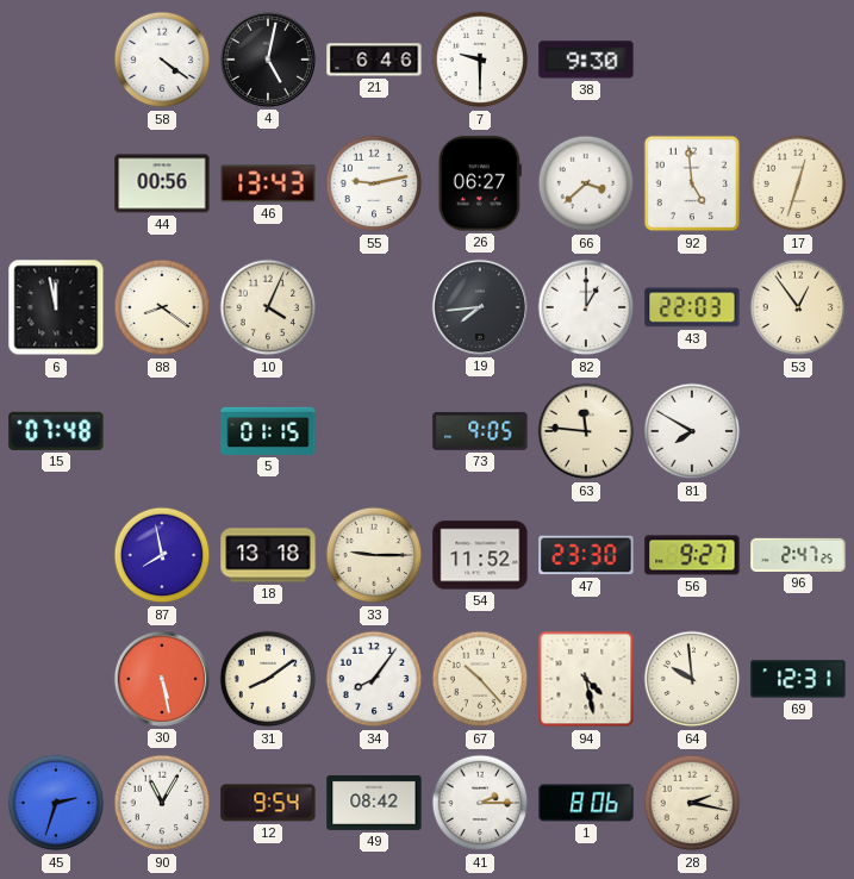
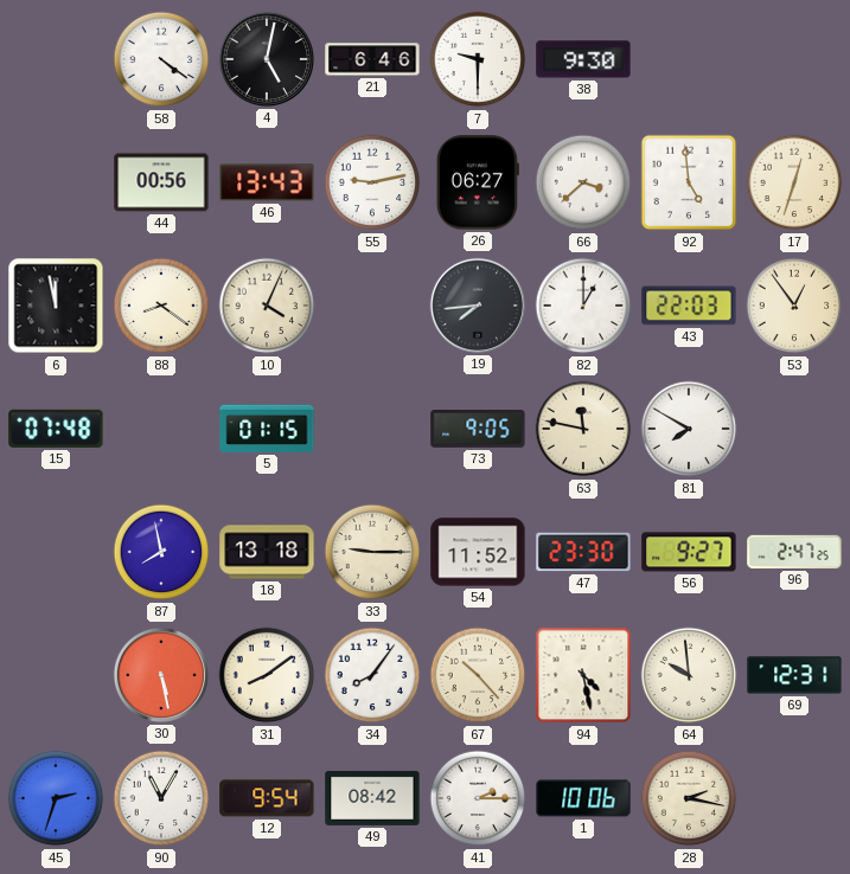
63: 11:46 -> 11:47 (583, 429)
1: 8:06 -> 10:06 (583, 798)
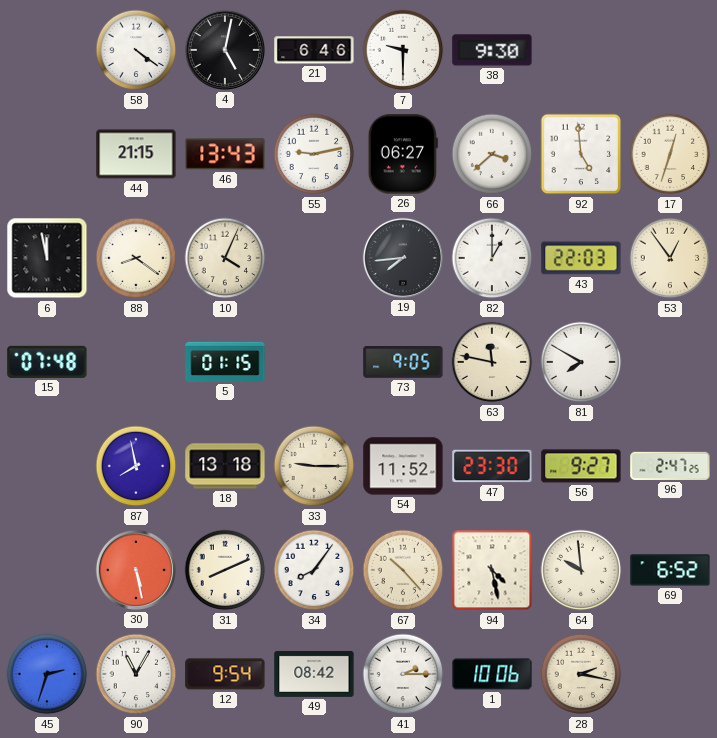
44: 00:56 -> 21:15 (136, 154)
31: 8:09 -> 8:11 (225, 570)
69: 12:31 -> 6:52 (670, 570)
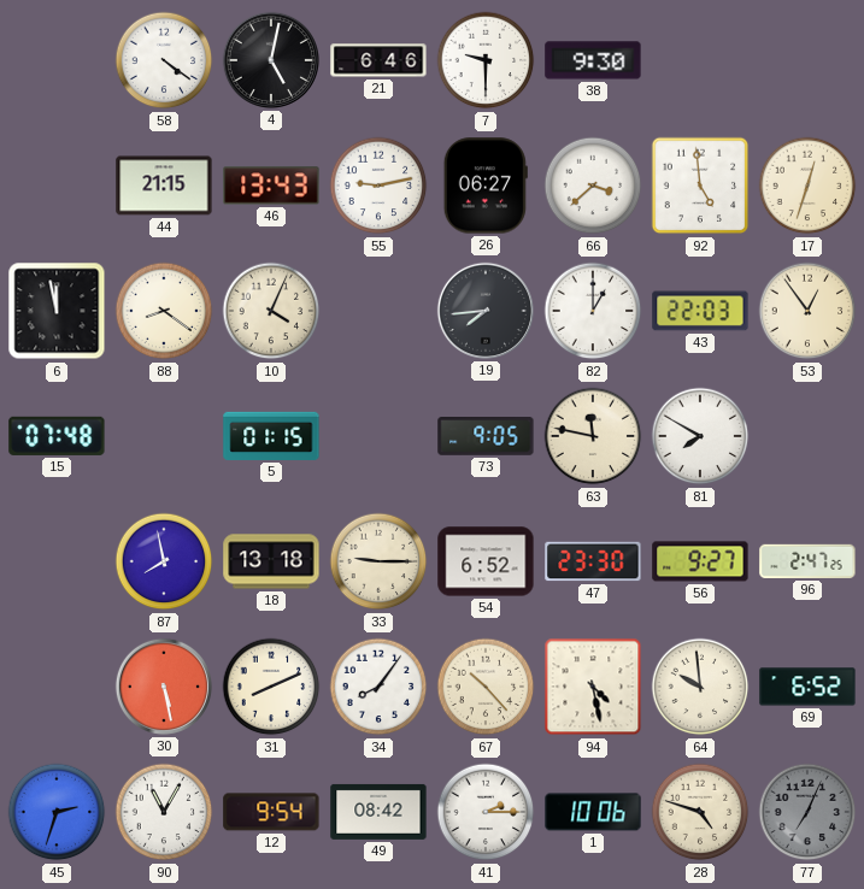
54: 11:52 -> 6:52 (486, 561)
28: 2:17 -> 4:48 (700, 812)
77: none -> 7:04 (807, 812)
